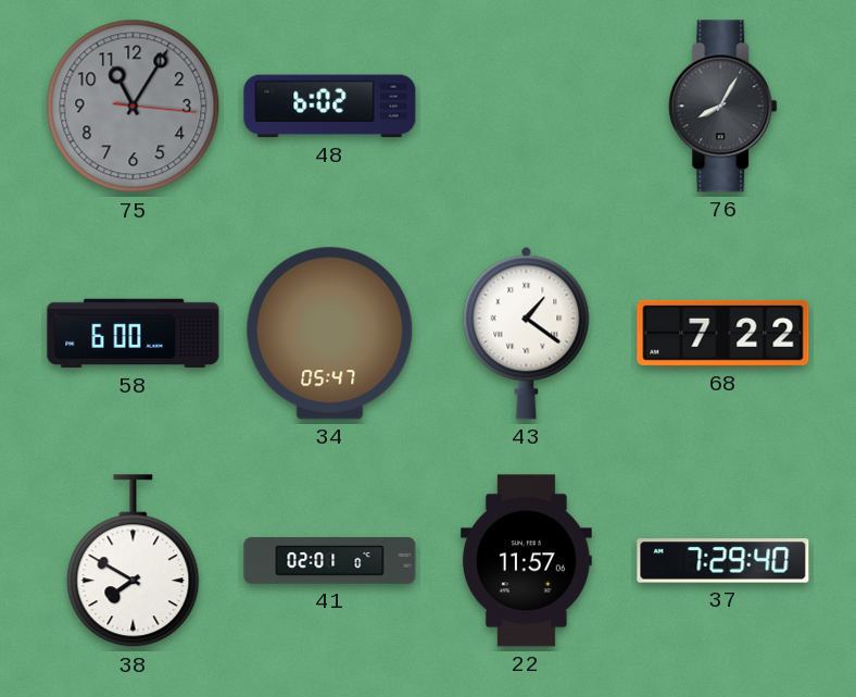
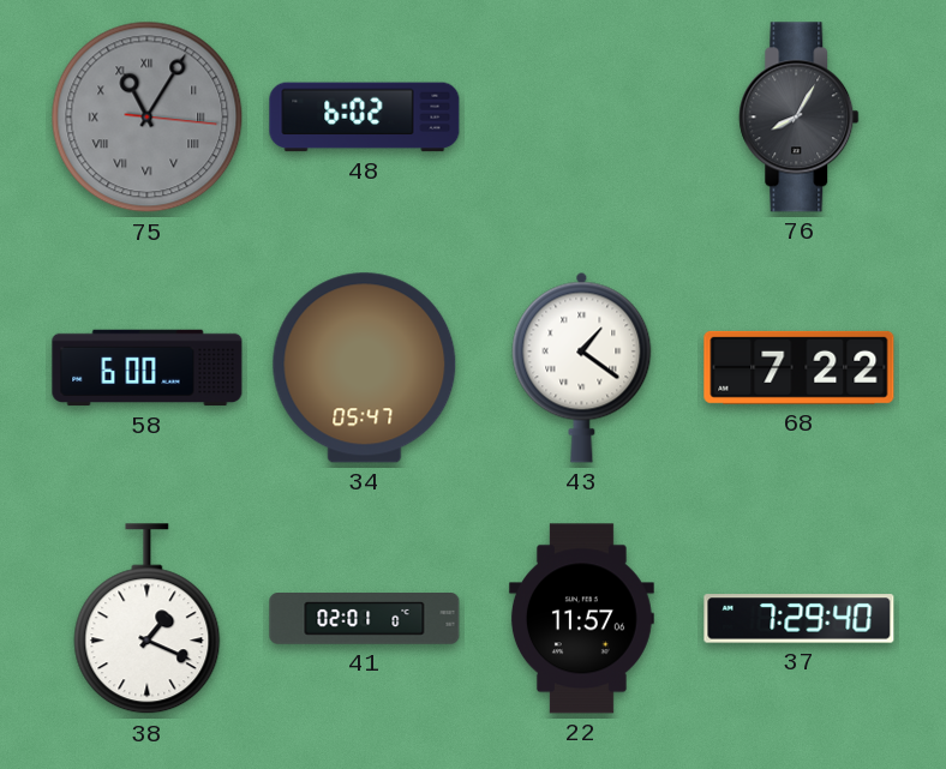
75 numerals: Arabic -> Roman (148, 118)
38: 7:50 -> 1:19 (148, 619)
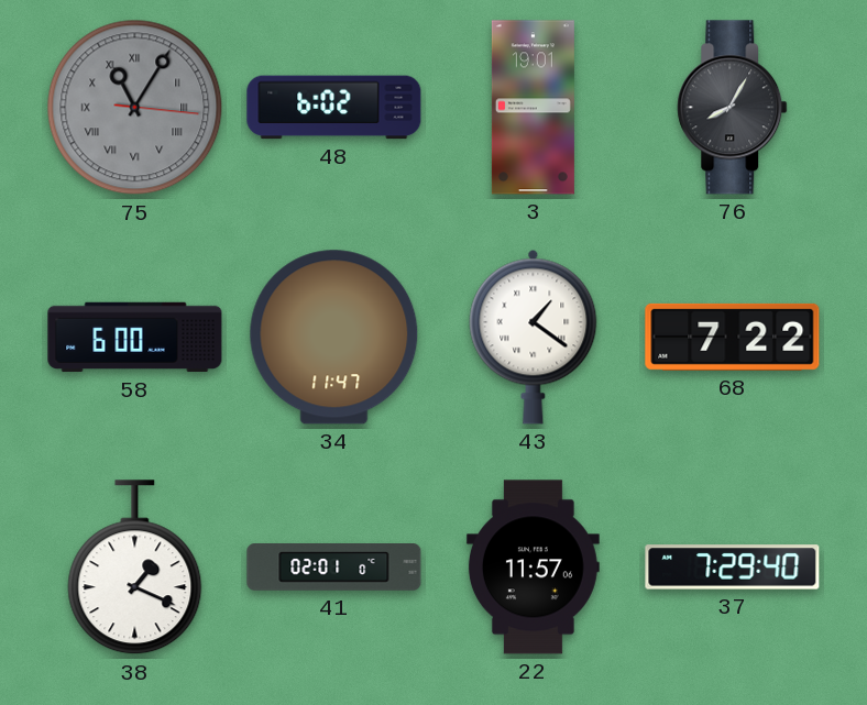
3: none -> 19:01 (533, 108)
34: 05:47 -> 11:47 (334, 338)
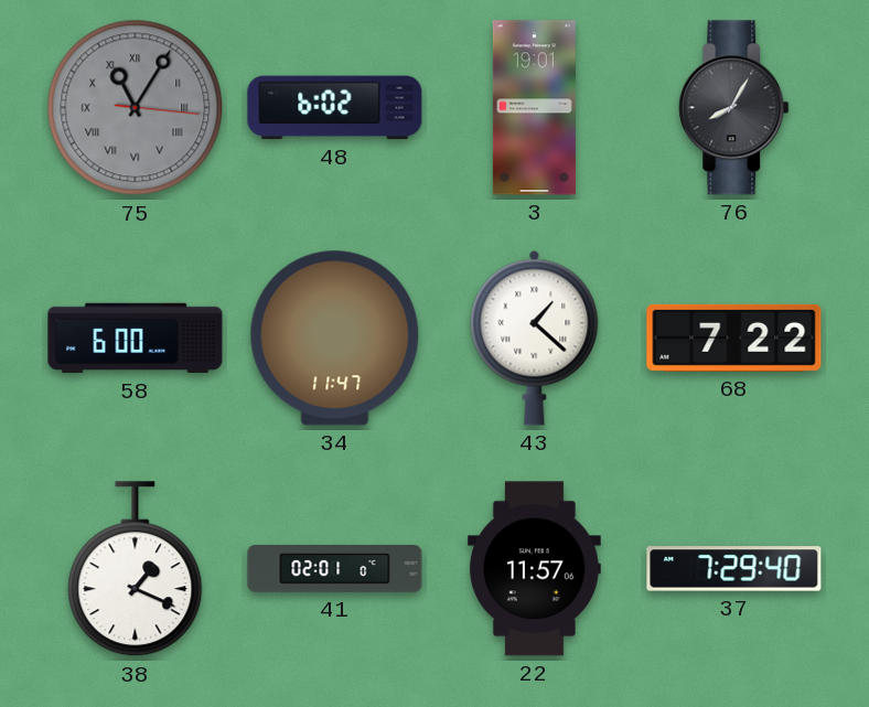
43: 1:21 -> 1:22 (535, 338)
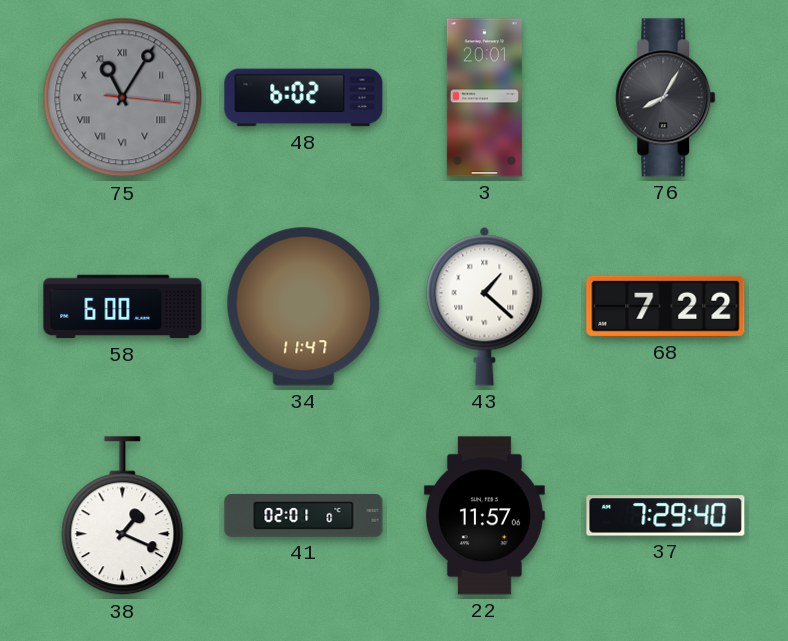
3: 19:01 -> 20:01 (484, 98)
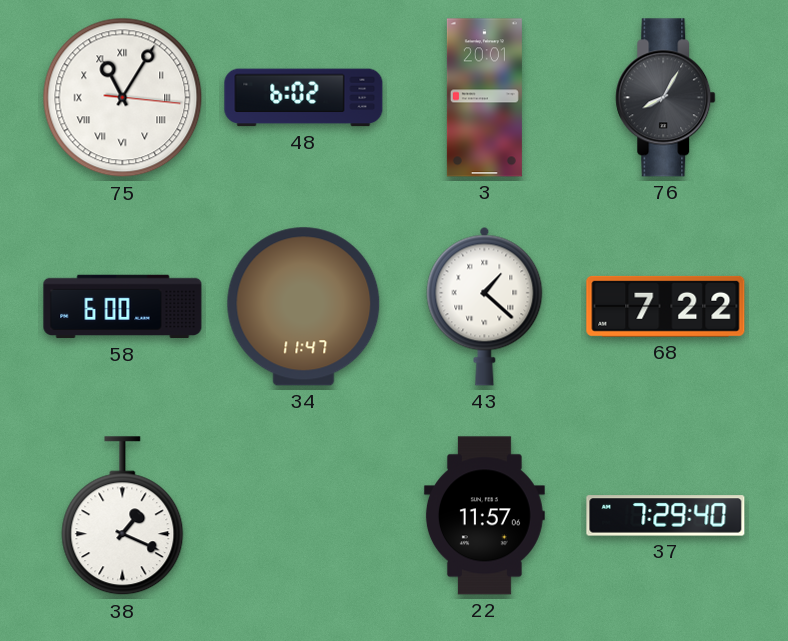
75 dial: grey -> white (123, 98)
41: 02:01 -> none (304, 516)
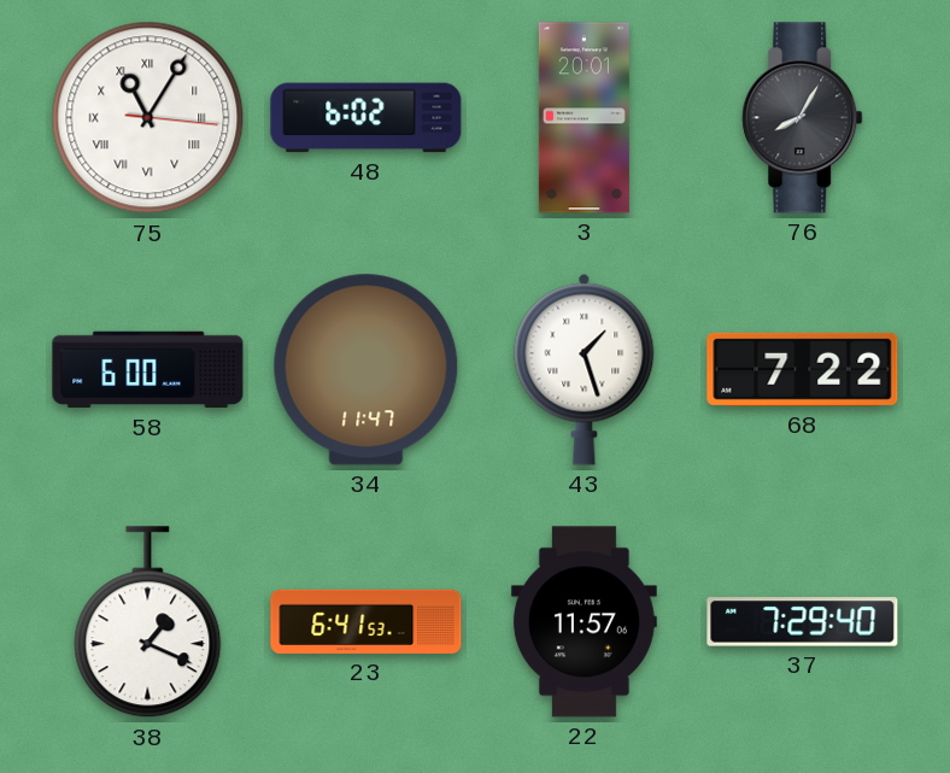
43: 1:22 -> 1:27 (585, 369)
23: none -> 6:41 (366, 621)
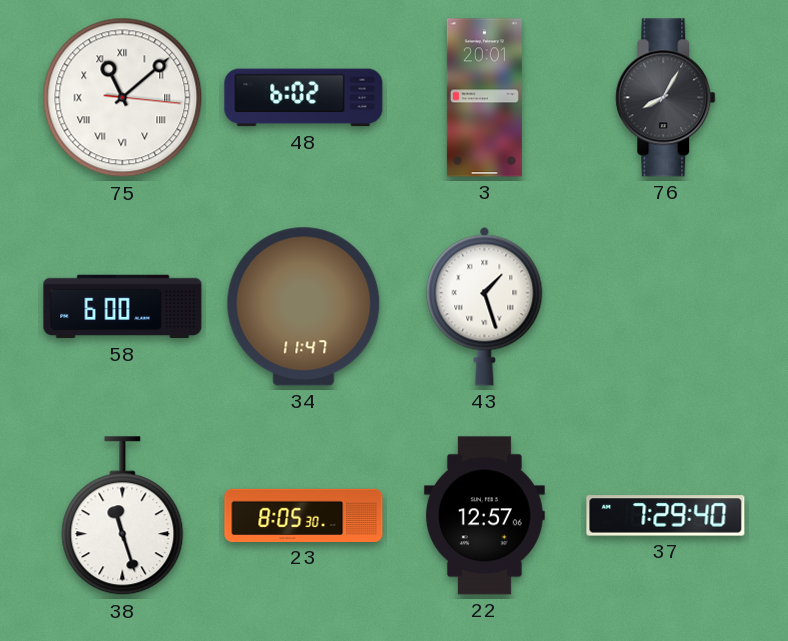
75: 11:05 -> 11:08 (123, 98)
68: 7:22 -> none (803, 369)
38: 1:19 -> 11:27 (123, 516)
23: 6:41 -> 8:05 (304, 515)
22: 11:57 -> 12:57 (484, 516)
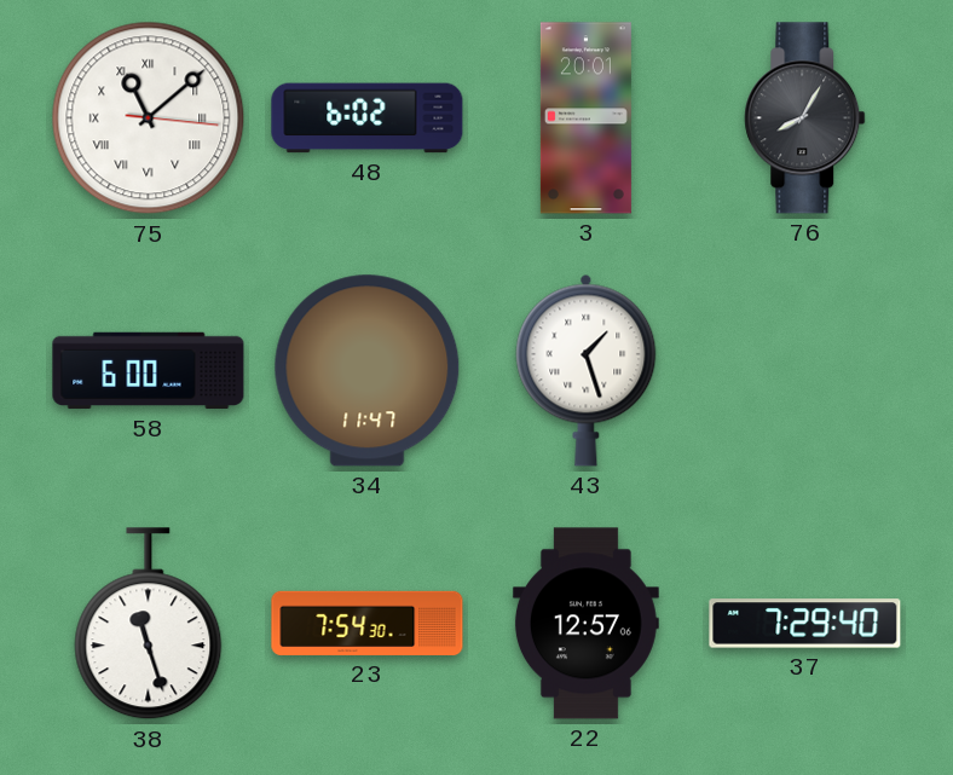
23: 8:05 -> 7:54 (368, 623)
